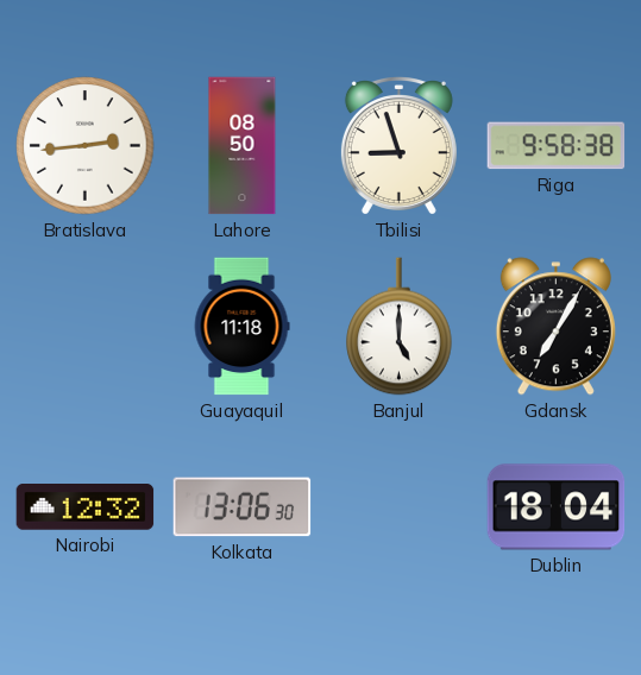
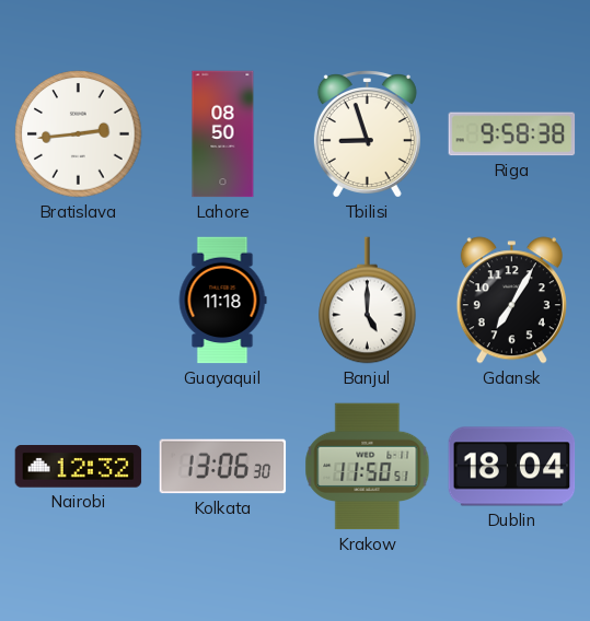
Krakow: none -> 11:50 (368, 467)
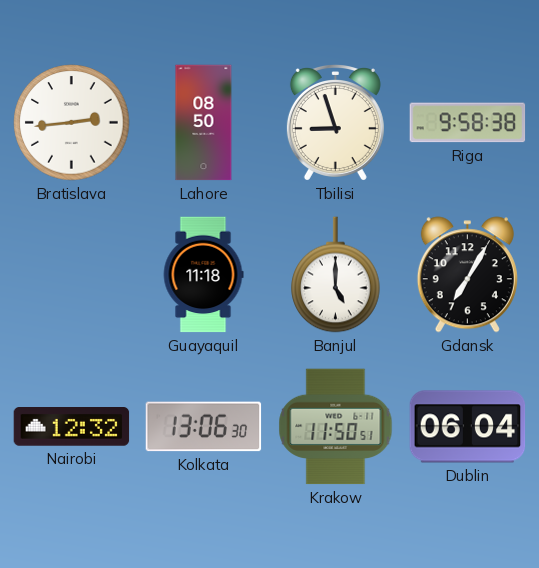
Dublin: 18:04 -> 06:04 (468, 427)
